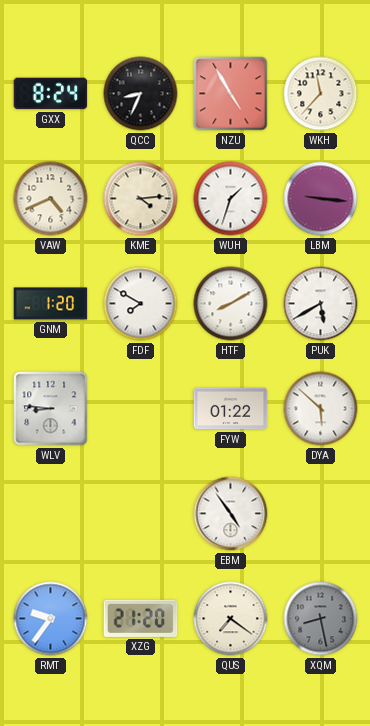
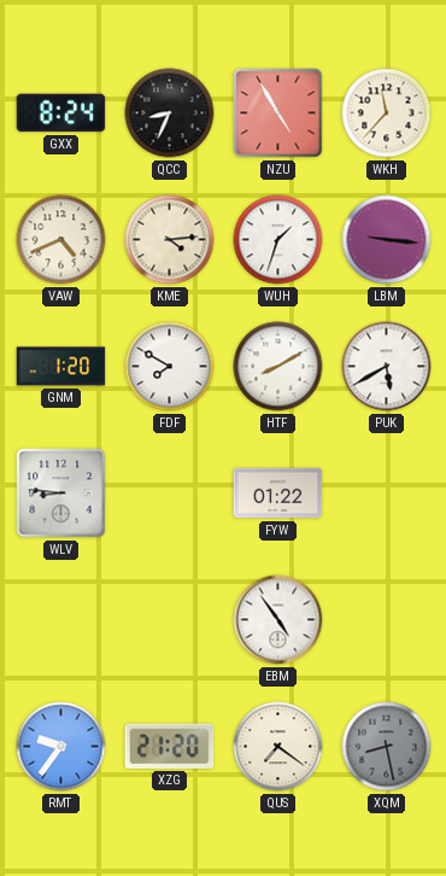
DYA: 5:52 -> none (321, 409)
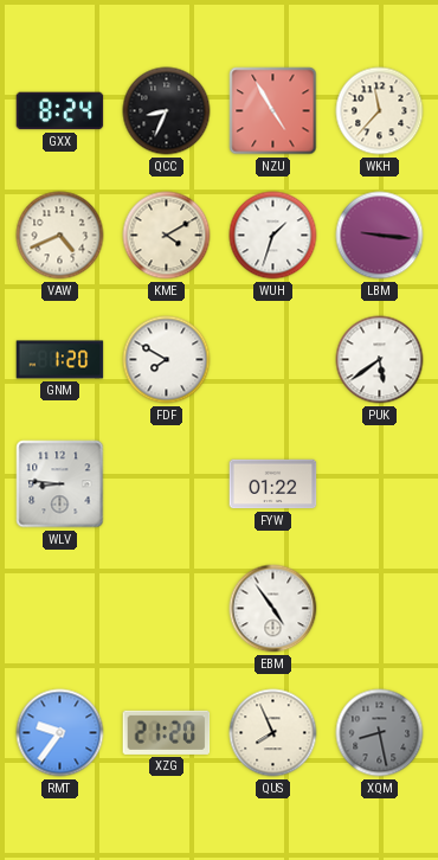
KME: 4:14 -> 4:10 (167, 236)
HTF: 8:10 -> none (278, 367)
PUK: 5:40 -> 5:39 (380, 360)
QUS: 7:21 -> 7:56 (273, 733)
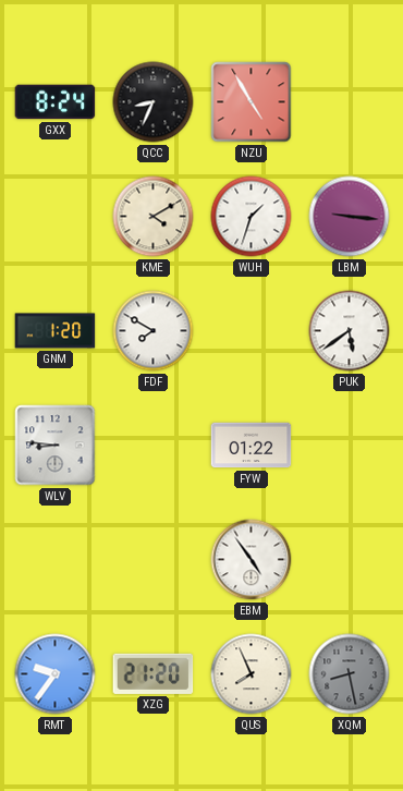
WKH: 11:37 -> none (380, 111)
VAW: 4:41 -> none (60, 236)
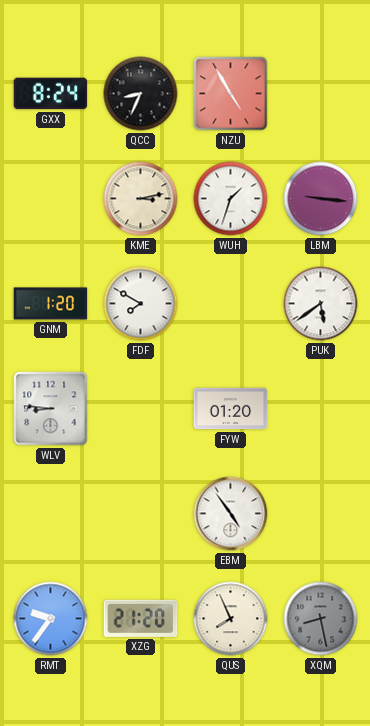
KME: 4:10 -> 3:13 (141, 199)
FYW: 01:22 -> 01:20 (231, 409)
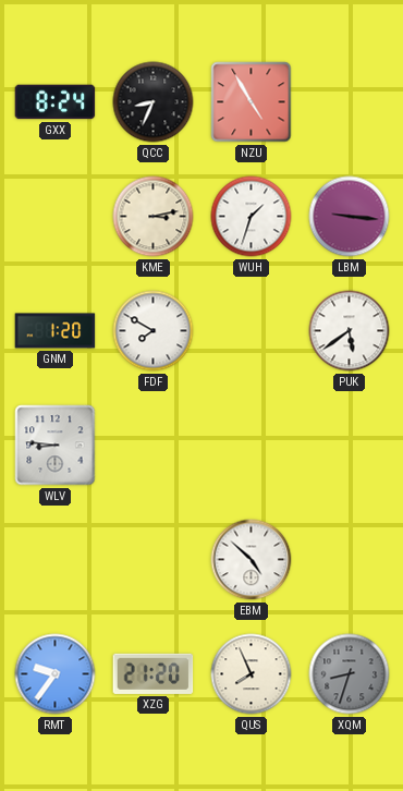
FYW: 01:20 -> none (231, 409)
EBM: 4:54 -> 4:52 (252, 560)
XQM: 8:28 -> 8:33 (350, 674)
